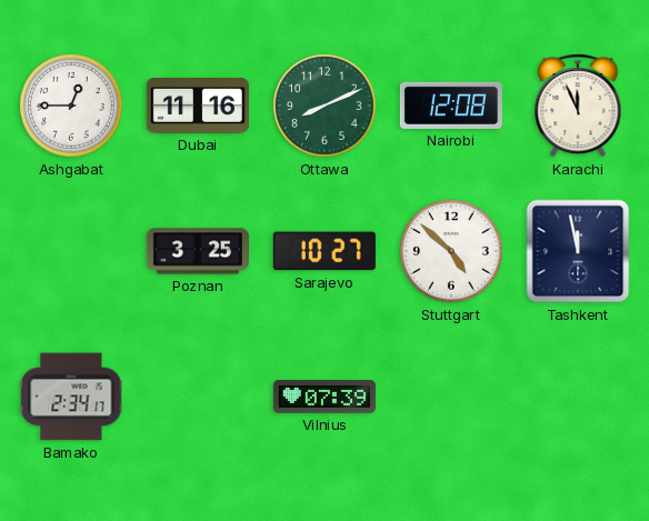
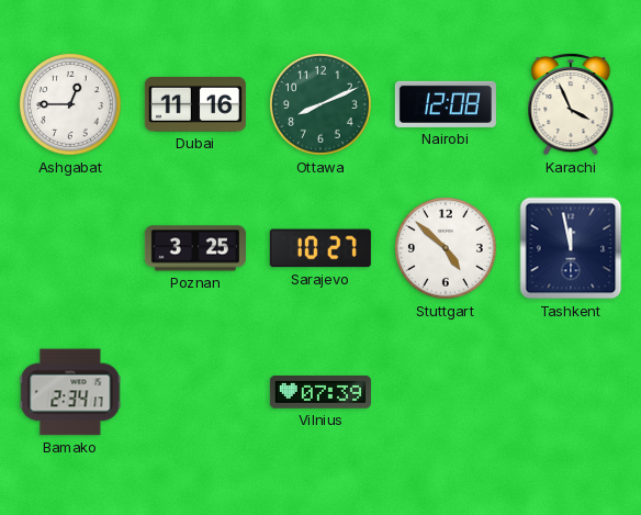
Karachi: 11:56 -> 3:56 (571, 105)
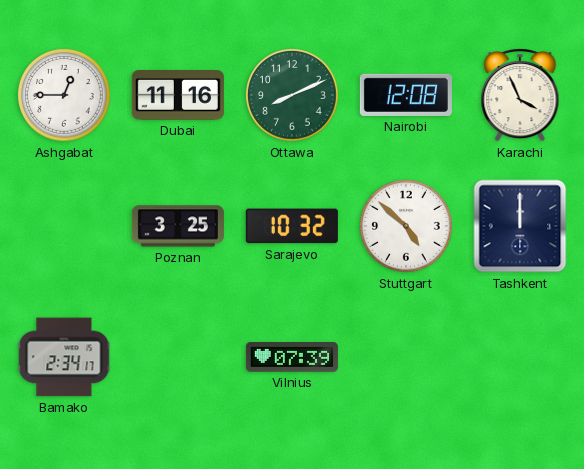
Sarajevo: 10:27 -> 10:32 (292, 226)
Tashkent: 11:58 -> 12:00 (520, 226)
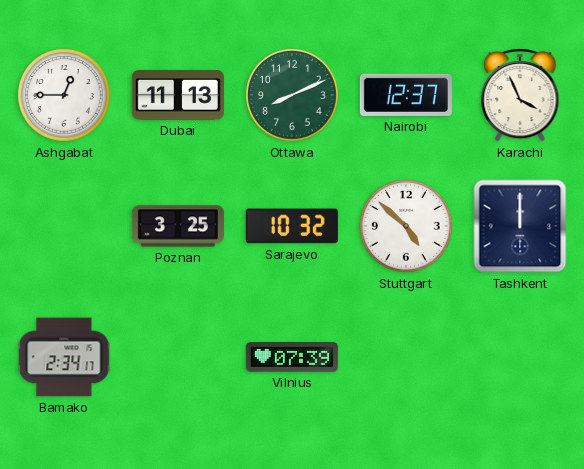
Dubai: 11:16 -> 11:13 (178, 96)
Nairobi: 12:08 -> 12:37 (406, 95)
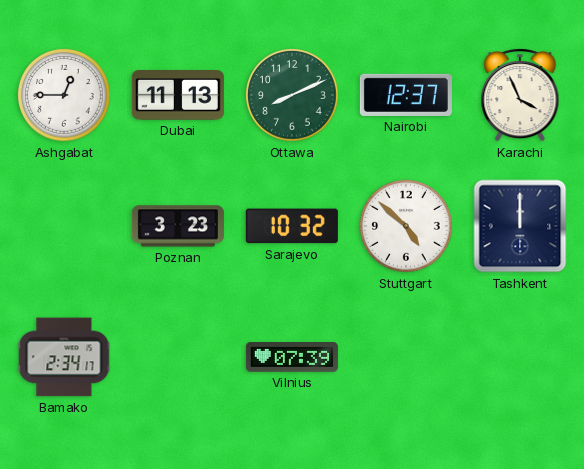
Poznan: 3:25 -> 3:23 (178, 226)
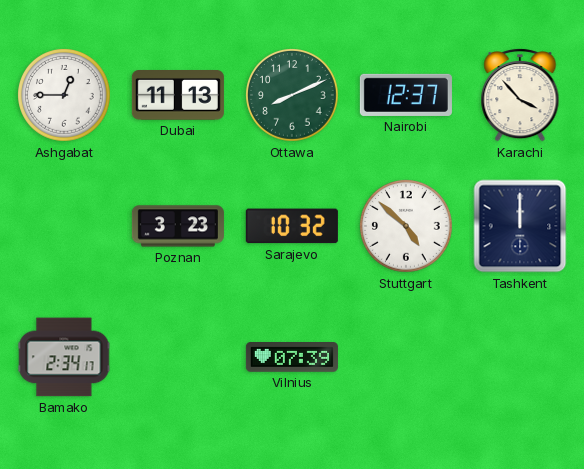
Karachi: 3:56 -> 3:53 (520, 96)
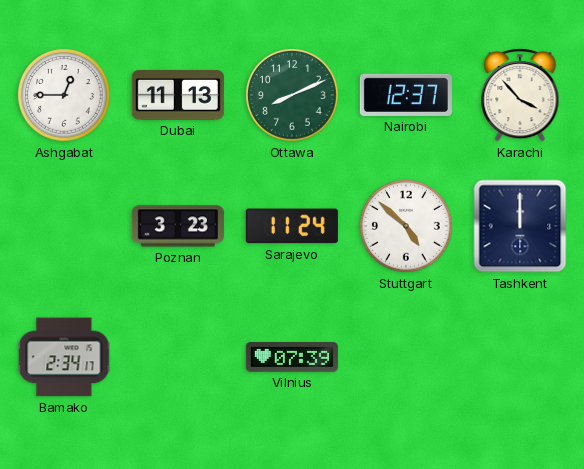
Sarajevo: 10:32 -> 11:24 (292, 226)
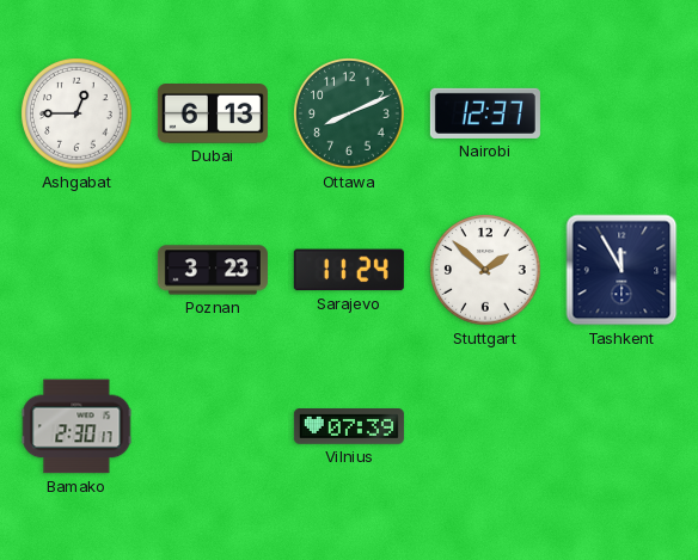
Dubai: 11:13 -> 6:13 (213, 115)
Karachi: 3:53 -> none (520, 96)
Stuttgart: 4:52 -> 1:52 (486, 271)
Tashkent: 12:00 -> 11:55 (622, 270)
Bamako: 2:34 -> 2:30 (76, 426)
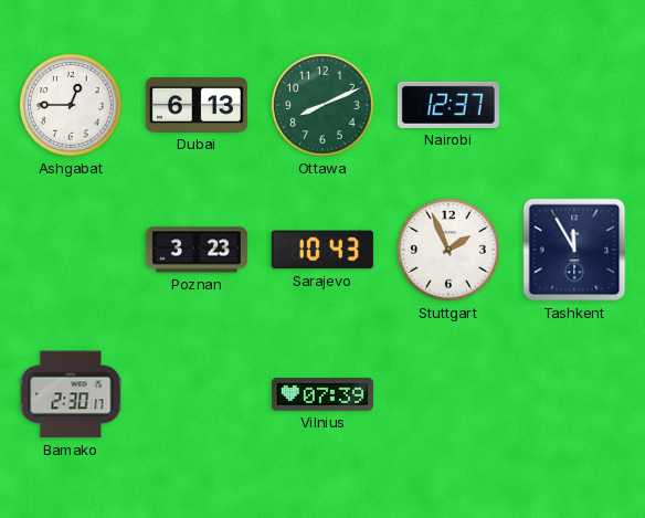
Sarajevo: 11:24 -> 10:43 (322, 250)
Stuttgart: 1:52 -> 1:56 (450, 251)
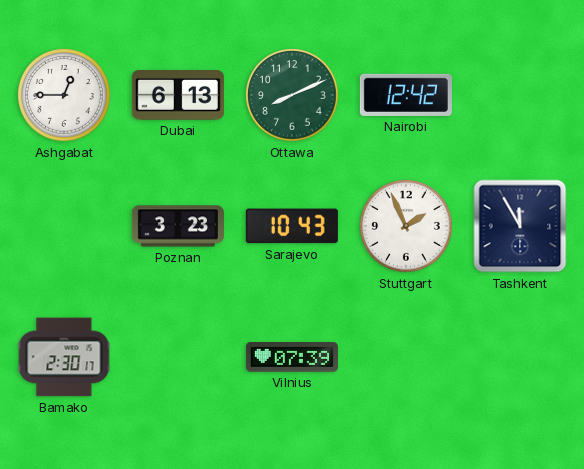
Nairobi: 12:37 -> 12:42 (406, 95)
